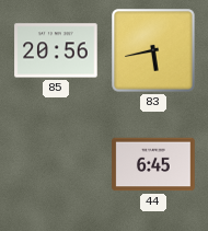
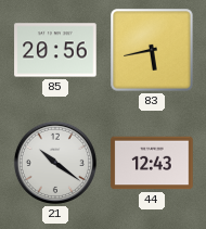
21: none -> 10:21 (55, 163)
44: 6:45 -> 12:43 (152, 163)
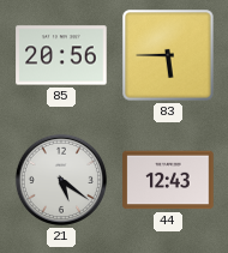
83: 5:43 -> 5:45 (168, 55)
21: 10:21 -> 5:21 (61, 180)
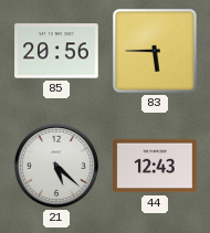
21: 5:21 -> 5:22 (56, 166)
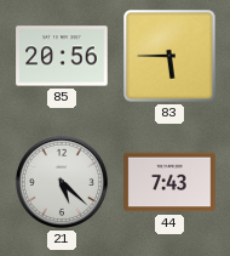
44: 12:43 -> 7:43 (169, 182)
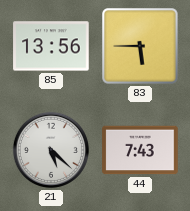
85: 20:56 -> 13:56 (51, 46)
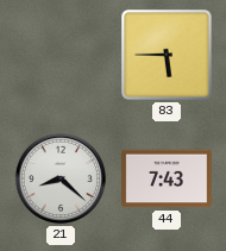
85: 13:56 -> none (51, 46)
21: 5:22 -> 8:22 (61, 178)
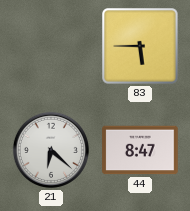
21: 8:22 -> 6:22 (51, 150)
44: 7:43 -> 8:47 (140, 150)
